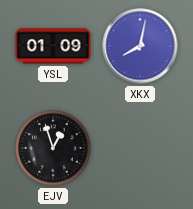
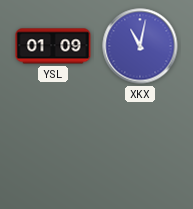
XKX: 8:02 -> 11:02 (140, 46)
EJV: 12:57 -> none (53, 148)
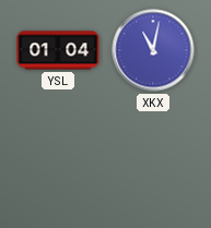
YSL: 01:09 -> 01:04 (58, 50)
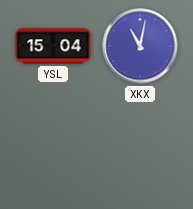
YSL: 01:04 -> 15:04 (53, 46)
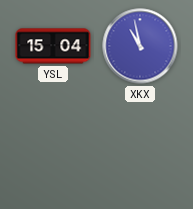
XKX: 11:02 -> 10:58 (140, 46)
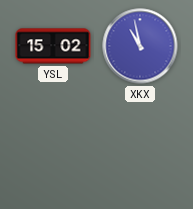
YSL: 15:04 -> 15:02 (53, 46)
